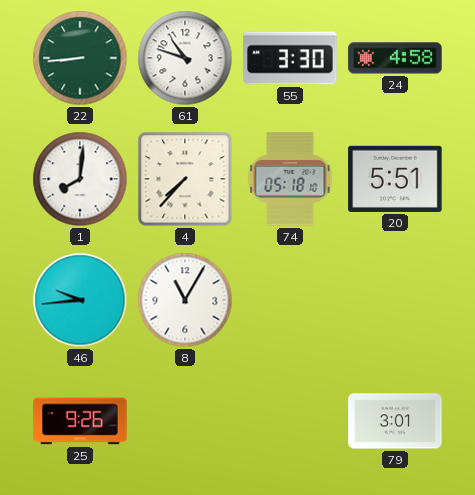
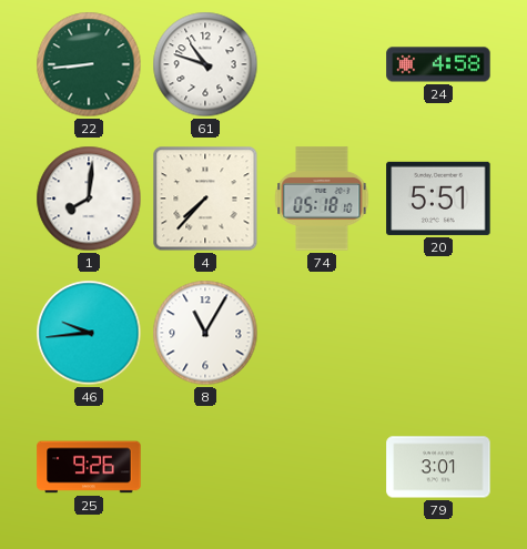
55: 3:30 -> none (290, 58)
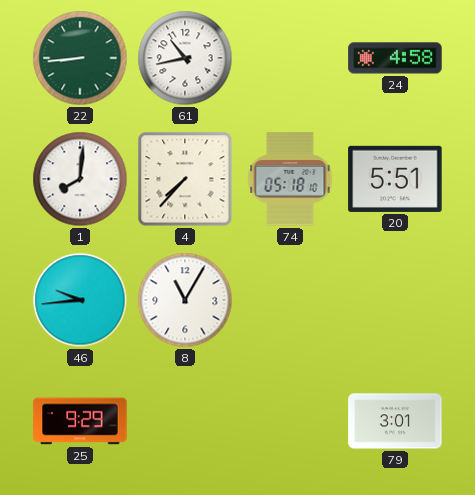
61: 10:48 -> 10:43 (185, 58)
25: 9:26 -> 9:29 (80, 421)
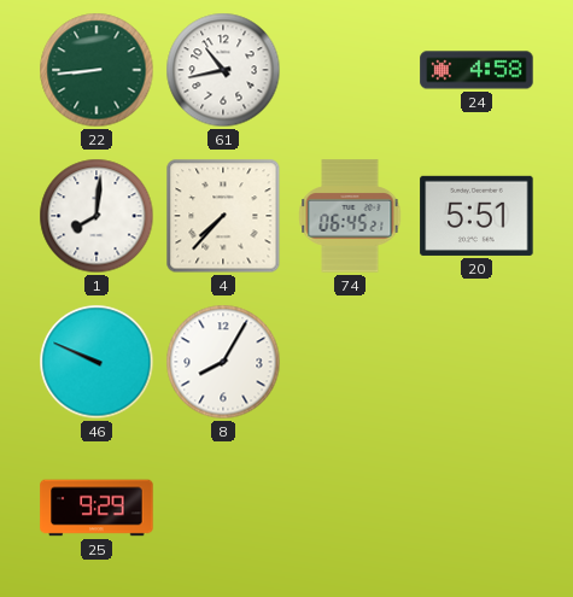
74: 05:18 -> 06:45 (350, 216)
46: 9:44 -> 9:49 (97, 362)
8: 11:05 -> 8:05 (223, 362)
79: 3:01 -> none (395, 421)
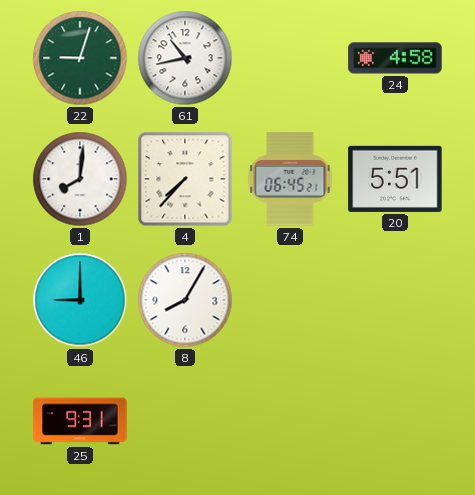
22: 8:44 -> 9:03 (80, 58)
46: 9:49 -> 9:00 (80, 300)
25: 9:29 -> 9:31 (80, 421)
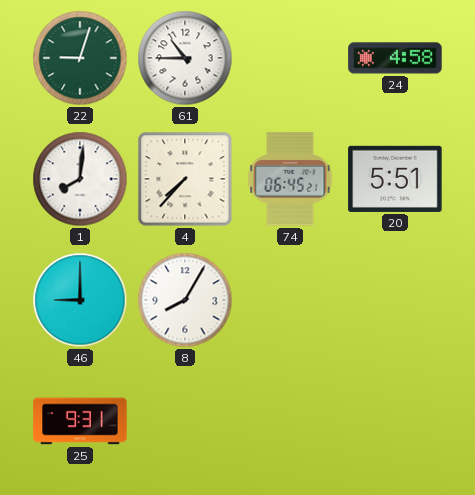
61: 10:43 -> 10:45 (185, 58)
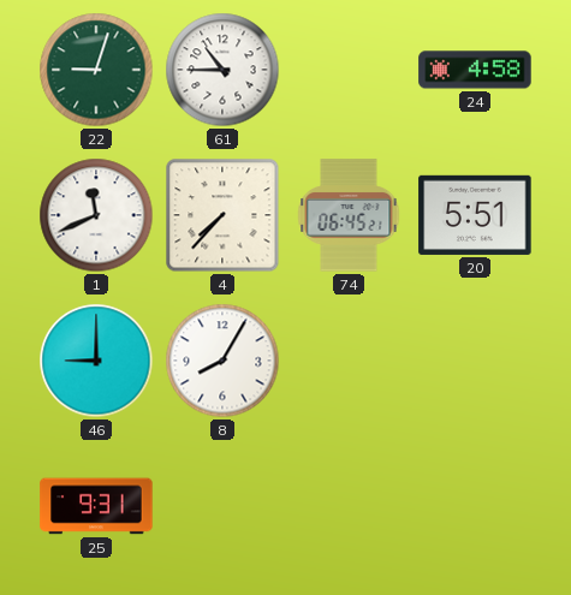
1: 8:01 -> 11:41 (96, 215)
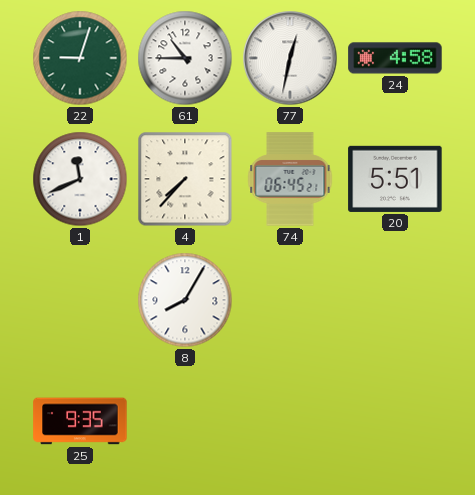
77: none -> 12:32 (290, 58)
46: 9:00 -> none (96, 361)
25: 9:31 -> 9:35 (80, 421)
